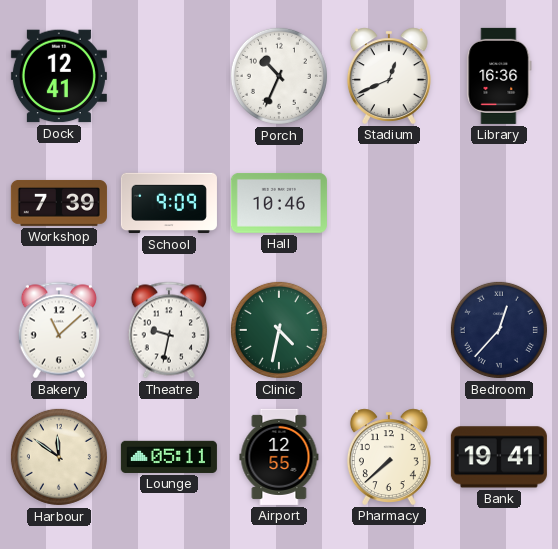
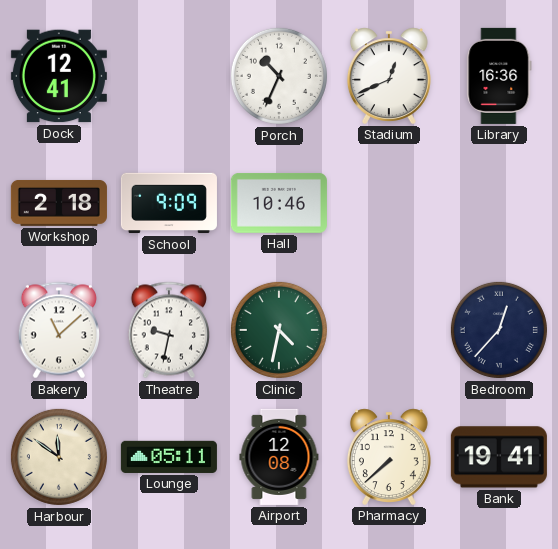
Workshop: 7:39 -> 2:18 (59, 203)
Airport: 12:55 -> 12:08 (279, 457)
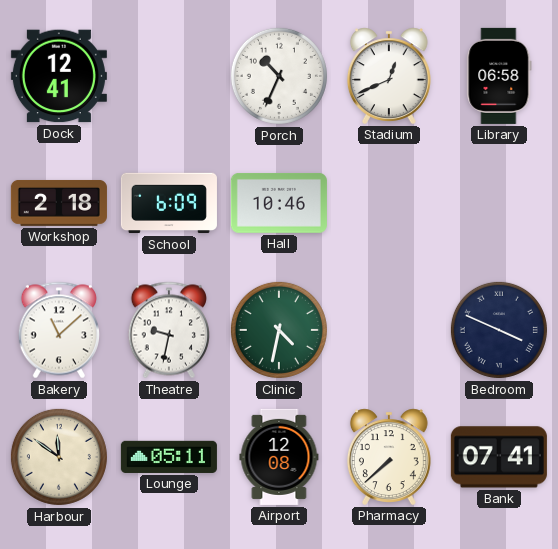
Library: 16:36 -> 06:58 (499, 76)
School: 9:09 -> 6:09 (169, 203)
Bedroom: 12:37 -> 3:49 (499, 330)
Bank: 19:41 -> 07:41 (499, 457)
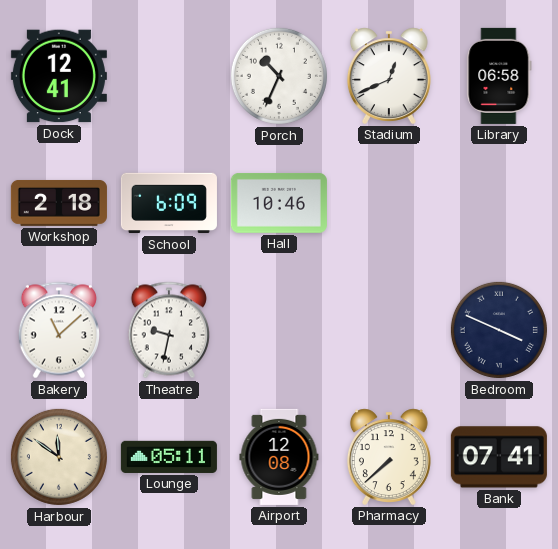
Clinic: 4:32 -> none (279, 330)
